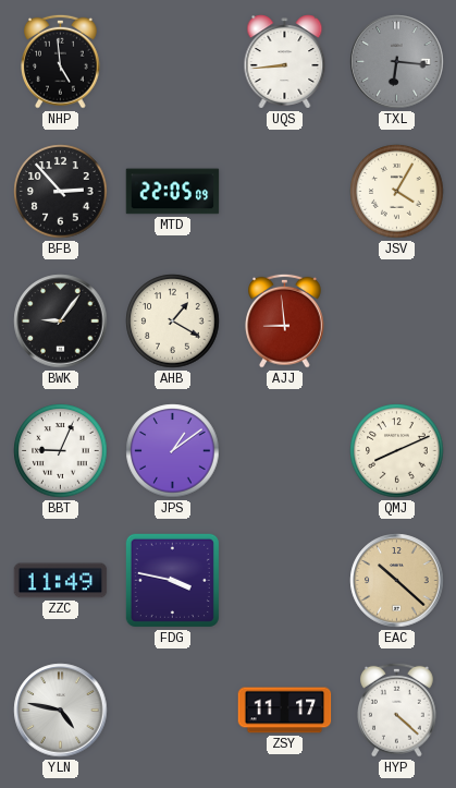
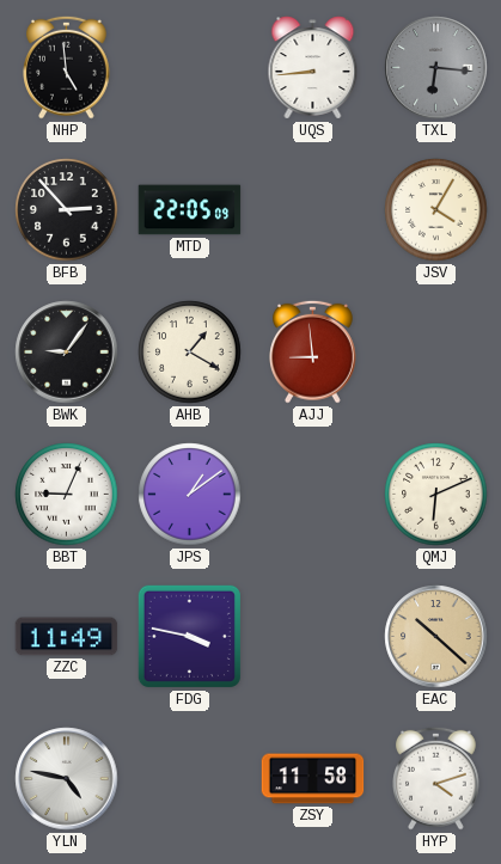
QMJ: 8:11 -> 6:11 (436, 495)
ZSY: 11:17 -> 11:58 (313, 779)
HYP: 4:22 -> 4:12 (436, 778)
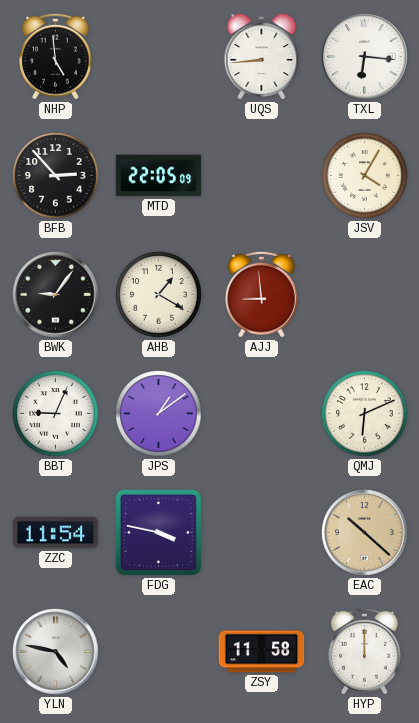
TXL dial: grey -> white (365, 57)
ZZC: 11:49 -> 11:54 (56, 533)
HYP: 4:12 -> 12:00 (365, 651)
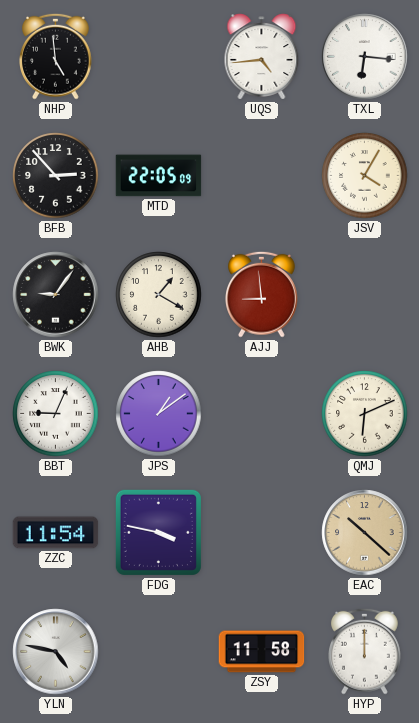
UQS: 8:44 -> 4:44 (262, 57)
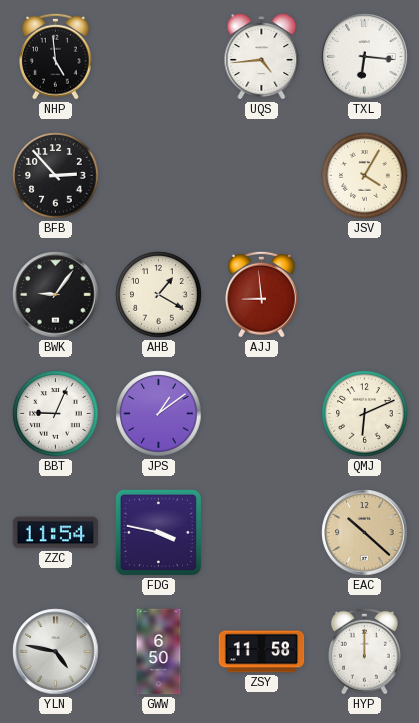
MTD: 22:05 -> none (159, 176)
GWW: none -> 6:50 (159, 652)
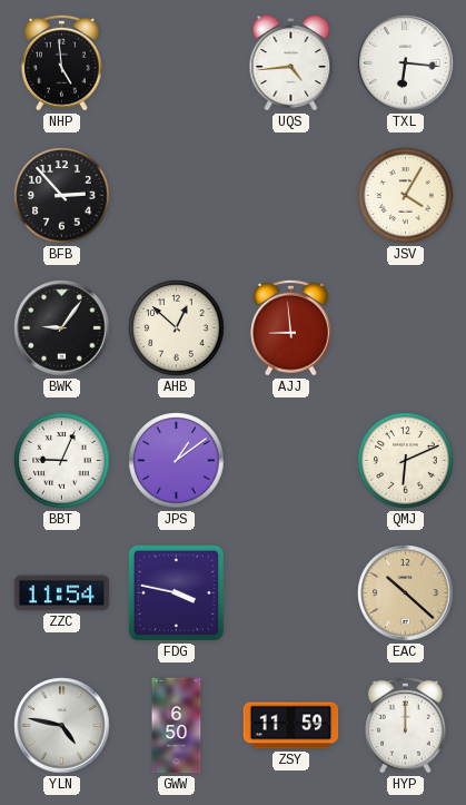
AHB: 1:20 -> 12:52 (177, 328)
ZSY: 11:58 -> 11:59 (291, 726)
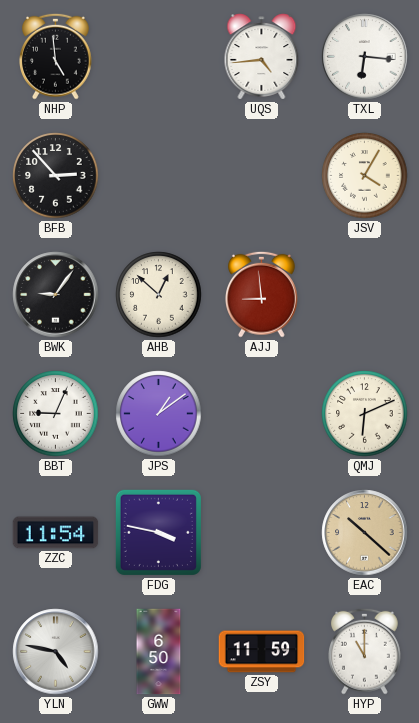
HYP: 12:00 -> 11:00 (365, 651)
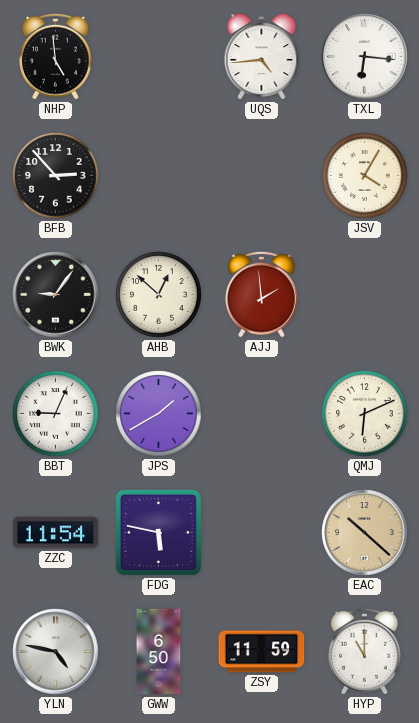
AJJ: 8:59 -> 1:59 (262, 294)
JPS: 1:09 -> 1:40 (159, 414)
FDG: 3:47 -> 5:47 (158, 532)
